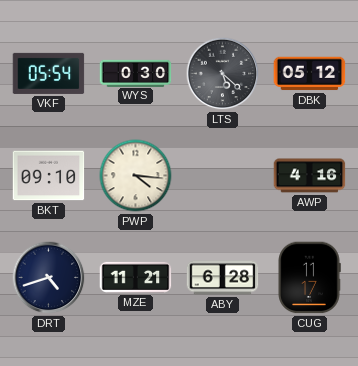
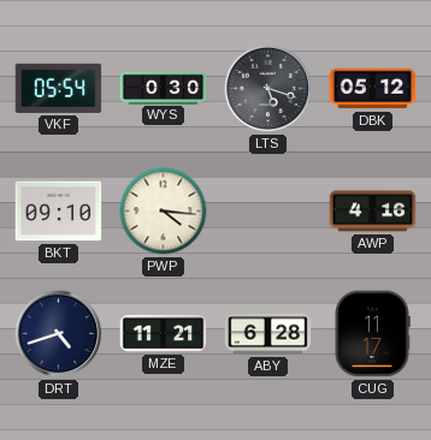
LTS: 5:22 -> 5:18 (268, 89)
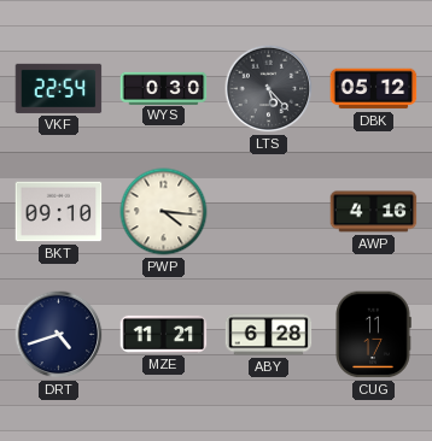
VKF: 05:54 -> 22:54 (59, 88)
LTS: 5:18 -> 5:23 (269, 89)
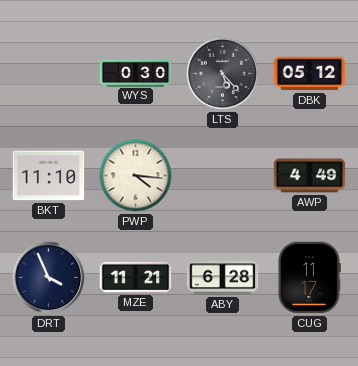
VKF: 22:54 -> none (59, 88)
BKT: 09:10 -> 11:10 (49, 176)
AWP: 4:16 -> 4:49 (310, 176)
DRT: 4:42 -> 3:56 (49, 278)
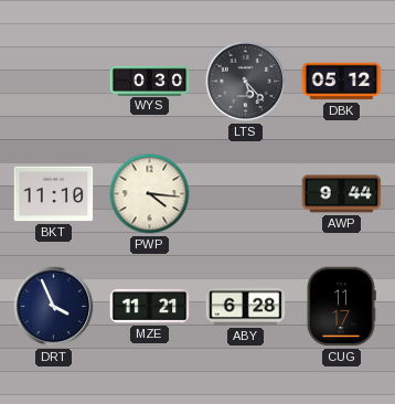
AWP: 4:49 -> 9:44 (342, 194)
